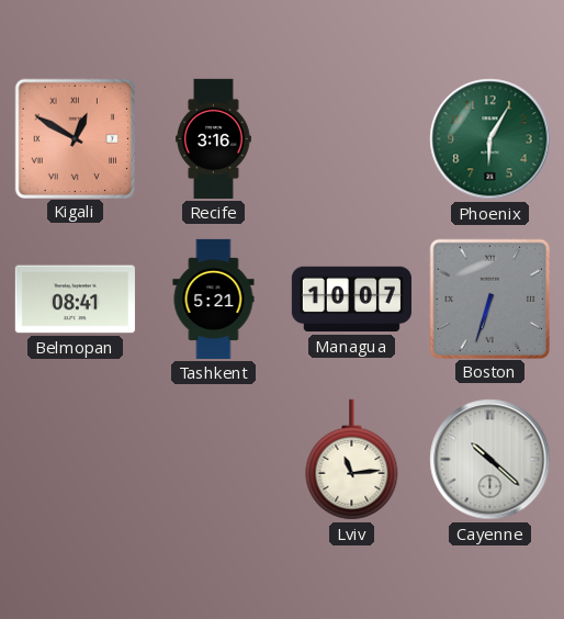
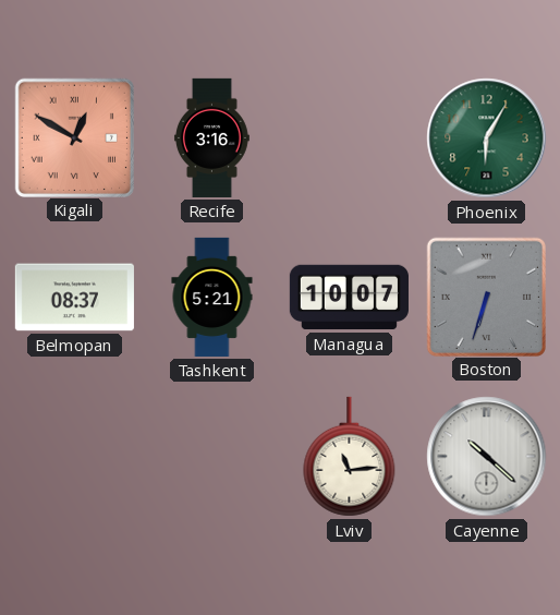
Belmopan: 08:41 -> 08:37 (74, 298)
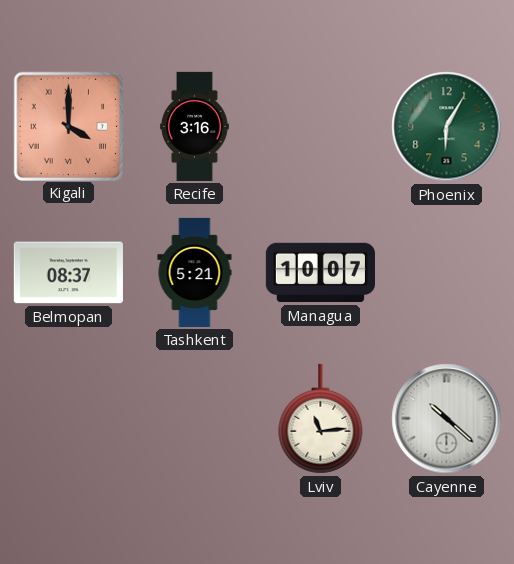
Kigali: 12:50 -> 4:00 (68, 126)
Boston: 6:33 -> none (486, 297)
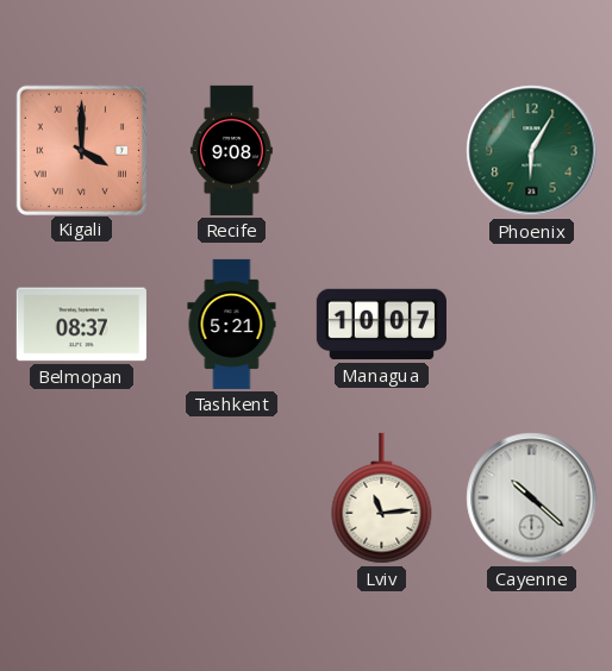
Recife: 3:16 -> 9:08 (231, 150)
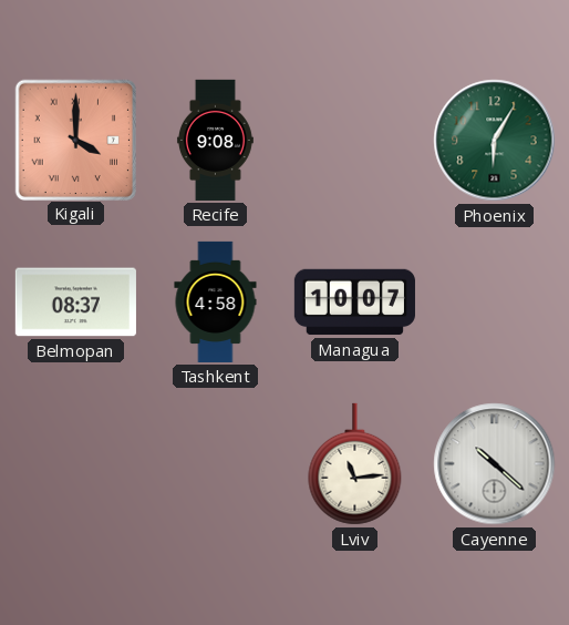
Tashkent: 5:21 -> 4:58 (216, 301)
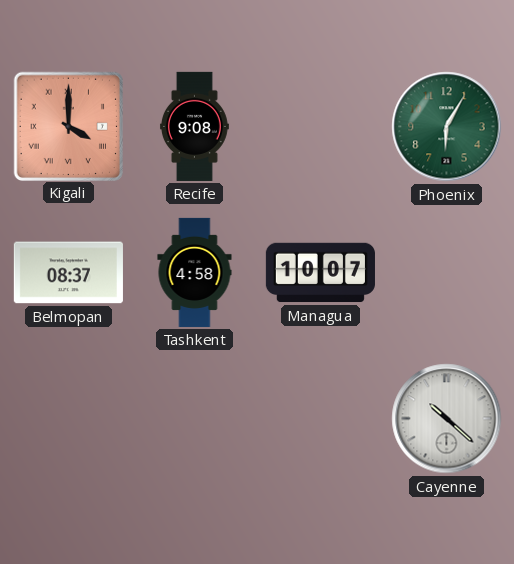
Lviv: 11:14 -> none (355, 464)
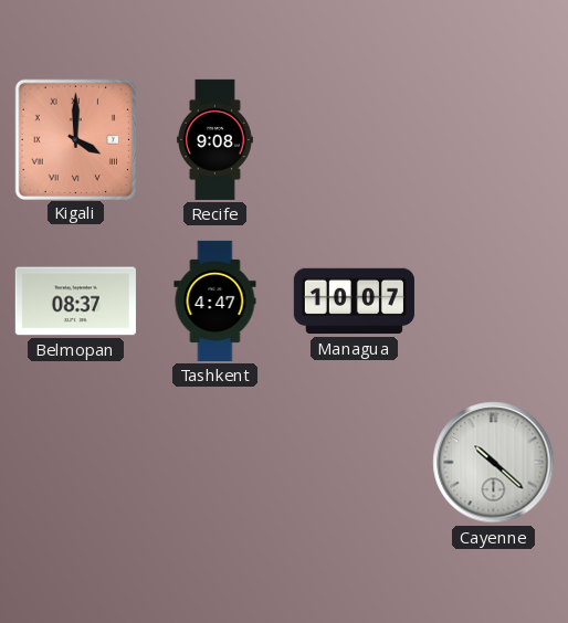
Phoenix: 6:05 -> none (447, 127)
Tashkent: 4:58 -> 4:47 (215, 300)
